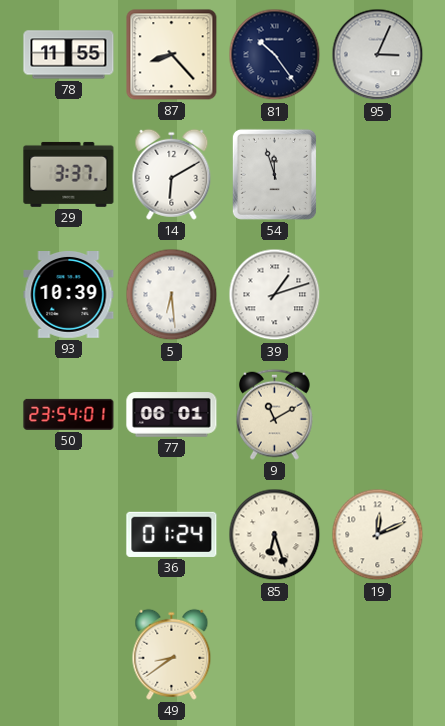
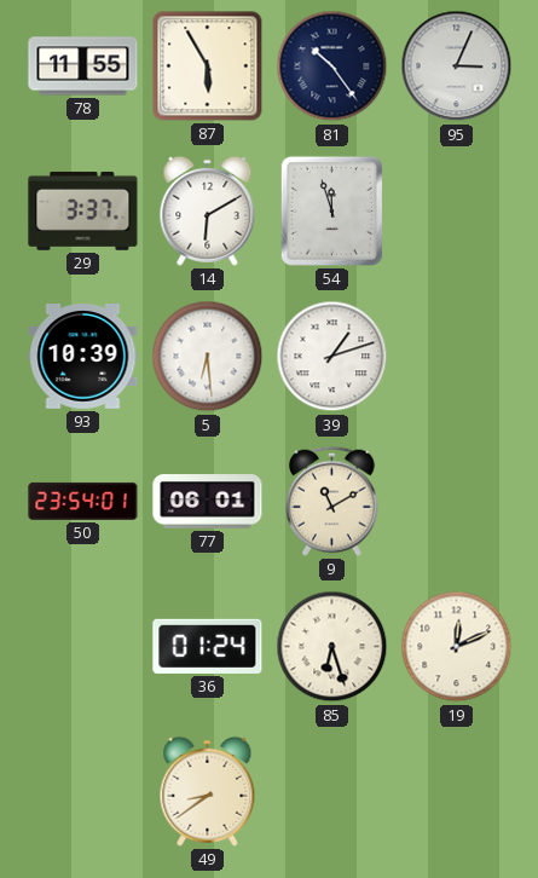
87: 8:23 -> 5:55 (208, 67)
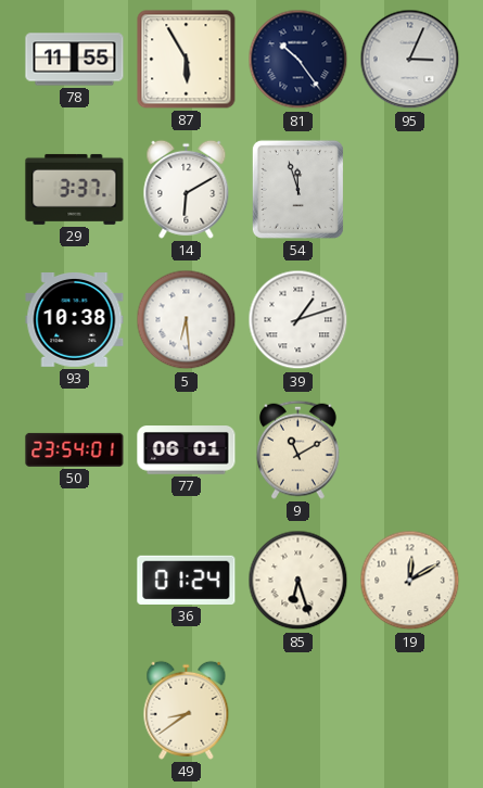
93: 10:39 -> 10:38 (75, 320)
19: 12:11 -> 12:10 (410, 581)
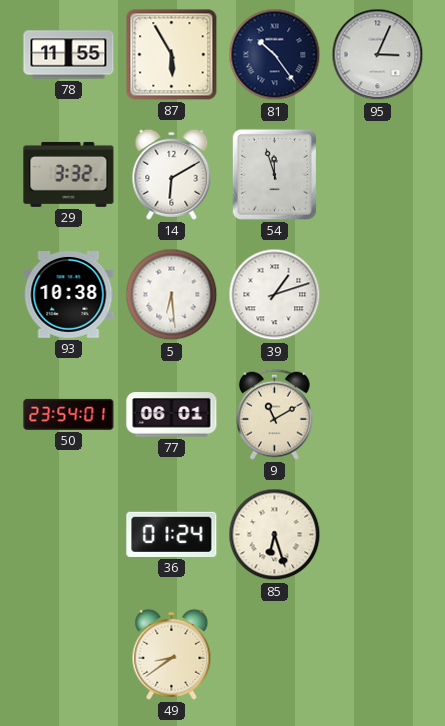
29: 3:37 -> 3:32 (69, 174)
19: 12:10 -> none (410, 581)
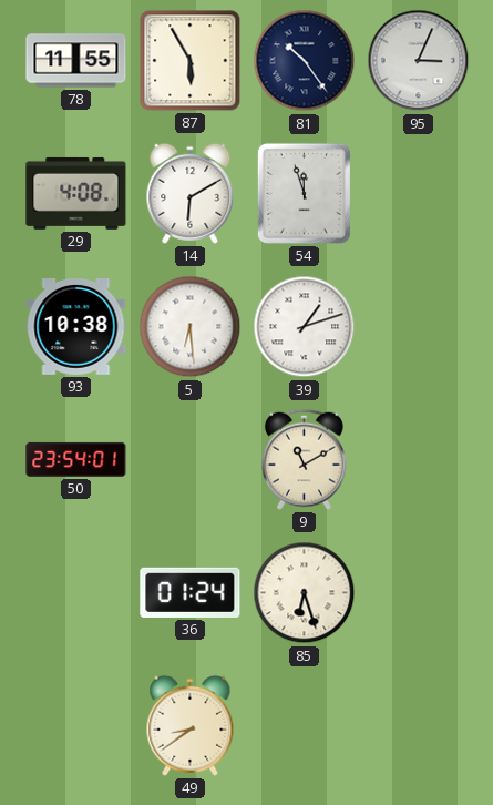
29: 3:32 -> 4:08 (76, 193)
77: 06:01 -> none (172, 415)
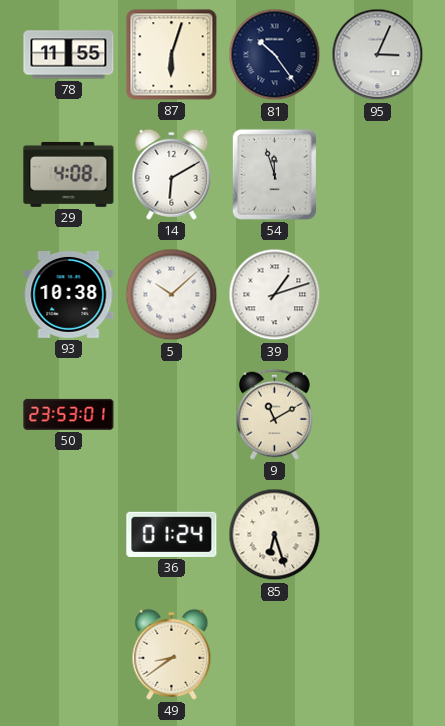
87: 5:55 -> 6:03 (172, 55)
5: 6:29 -> 10:08 (172, 295)
50: 23:54 -> 23:53 (69, 414)
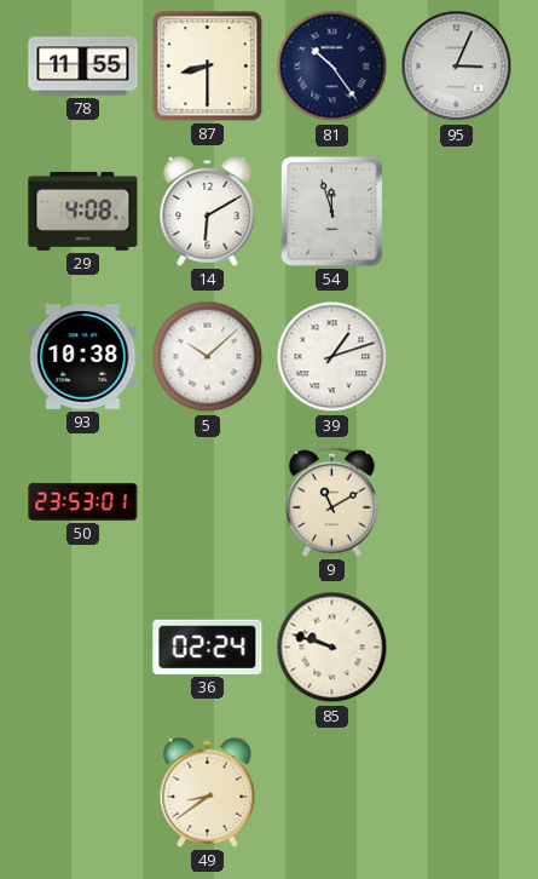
87: 6:03 -> 8:30 (208, 67)
36: 01:24 -> 02:24 (208, 647)
85: 6:27 -> 9:48 (332, 648)
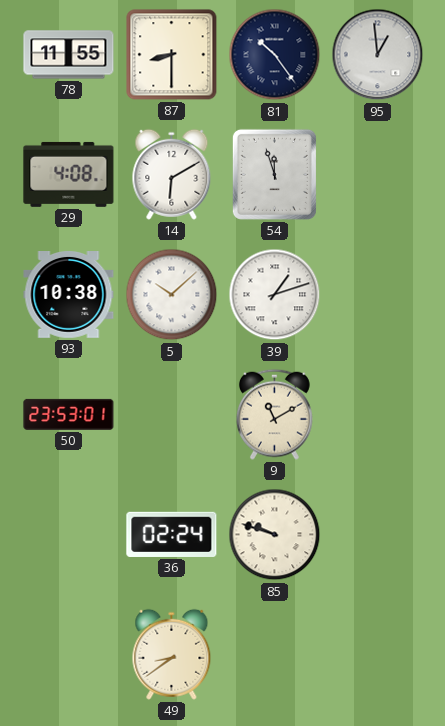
95: 3:04 -> 12:59 (378, 55)
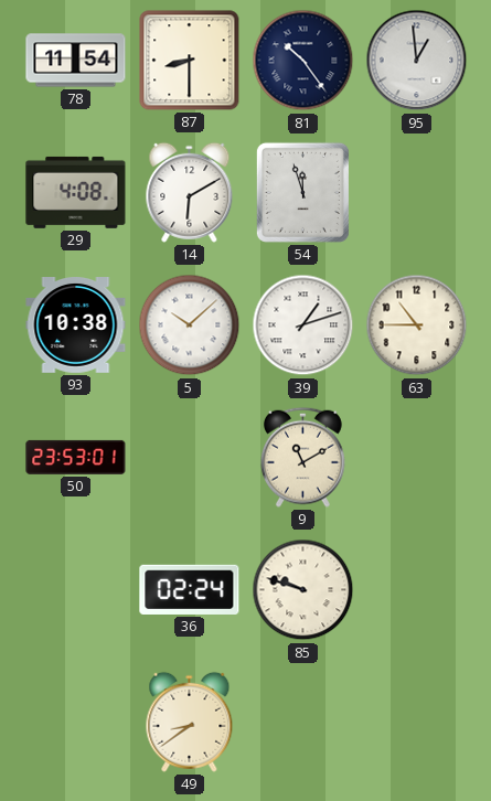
78: 11:55 -> 11:54 (76, 61)
63: none -> 10:45 (417, 325)
